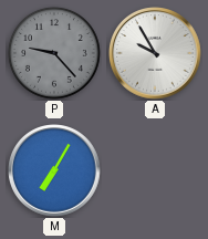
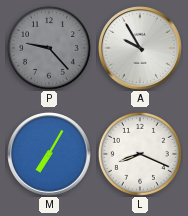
L: none -> 8:19 (140, 154)
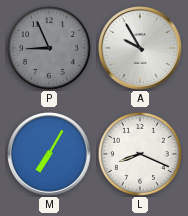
P: 9:23 -> 8:56 (49, 48)
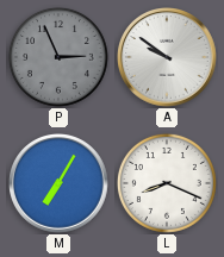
P: 8:56 -> 2:56 (58, 57)
A: 9:55 -> 9:51 (168, 58)
